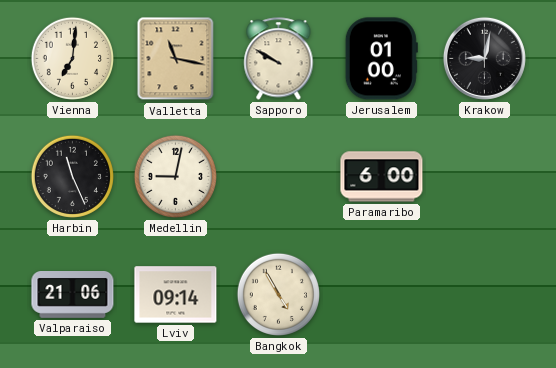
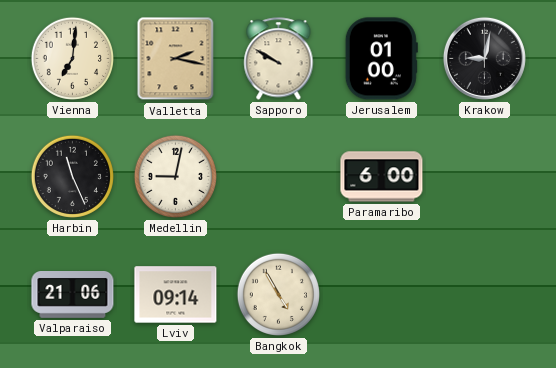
Valletta: 11:17 -> 2:17 (176, 59)
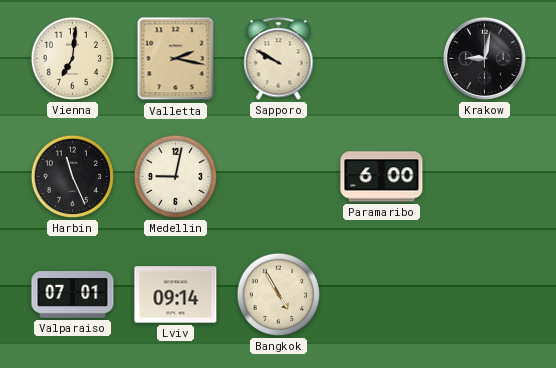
Jerusalem: 01:00 -> none (381, 59)
Valparaiso: 21:06 -> 07:01 (73, 295)
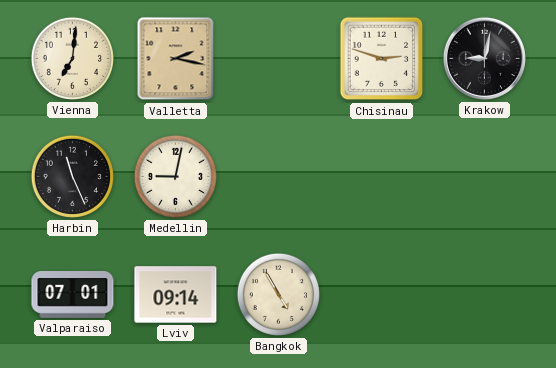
Sapporo: 9:50 -> none (279, 59)
Chisinau: none -> 2:48 (382, 59)
Paramaribo: 6:00 -> none (382, 177)
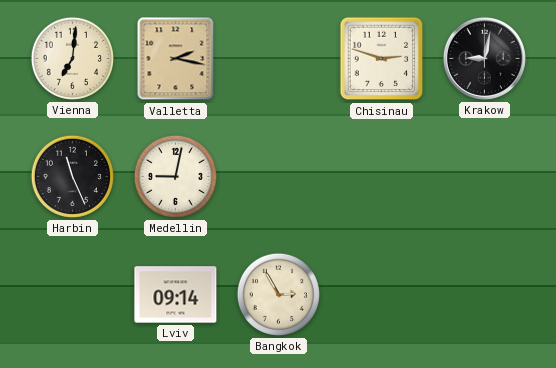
Valparaiso: 07:01 -> none (73, 295)
Bangkok: 4:55 -> 2:55 (278, 294)
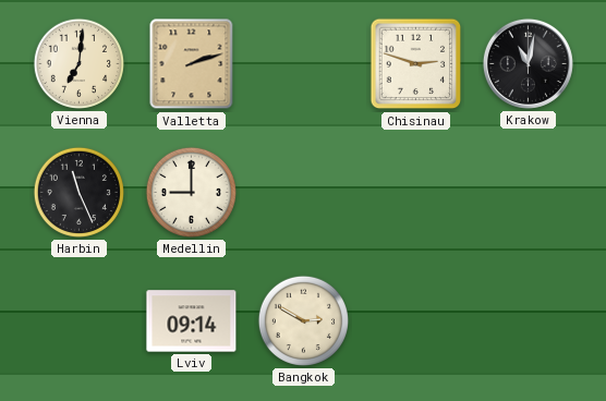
Valletta: 2:17 -> 2:12 (192, 64)
Krakow: 9:02 -> 11:02 (528, 63)
Medellin: 9:02 -> 9:00 (191, 192)
Bangkok: 2:55 -> 2:50 (303, 320)
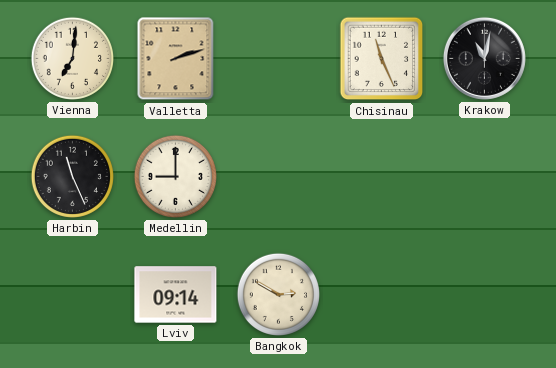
Chisinau: 2:48 -> 11:26 (382, 59)
